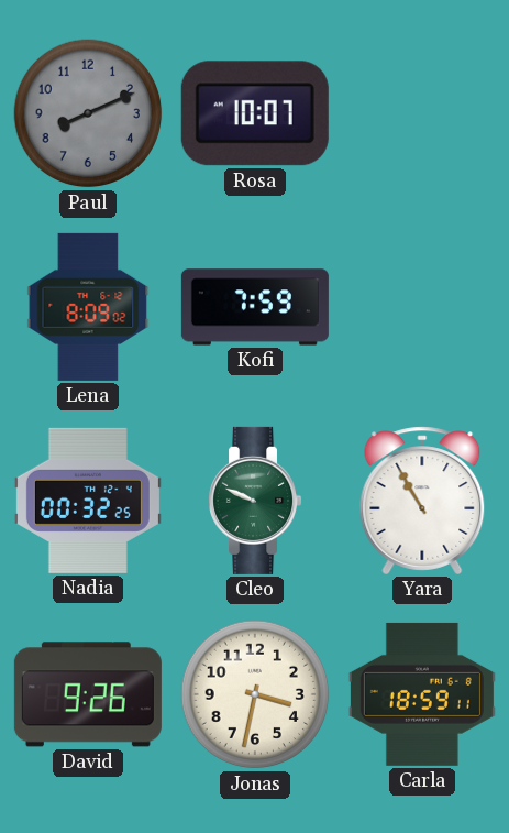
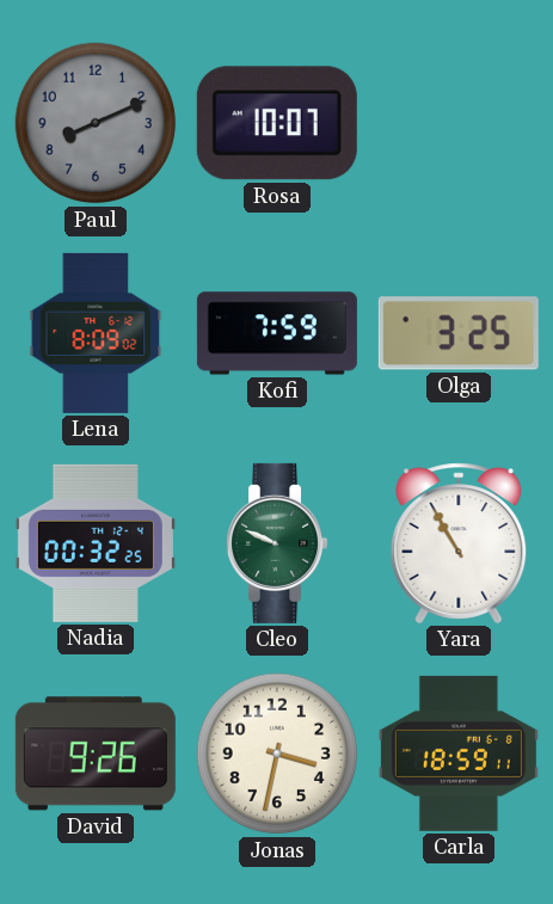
Olga: none -> 3:25 (459, 333)
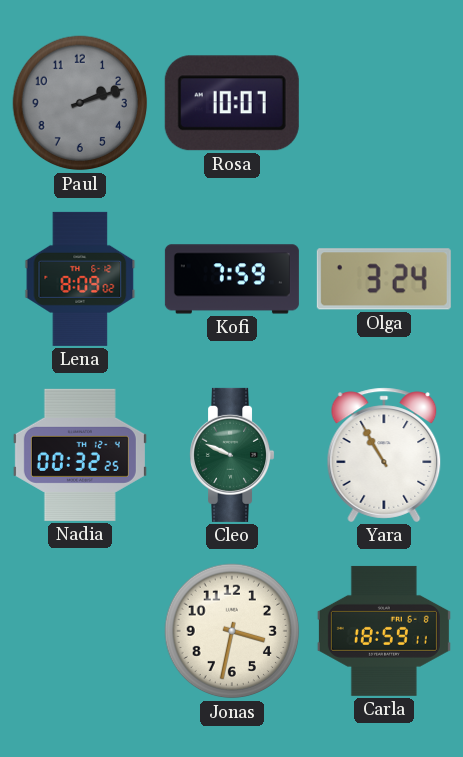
Paul: 8:11 -> 2:12 (80, 103)
Olga: 3:25 -> 3:24 (384, 279)
David: 9:26 -> none (96, 754)
